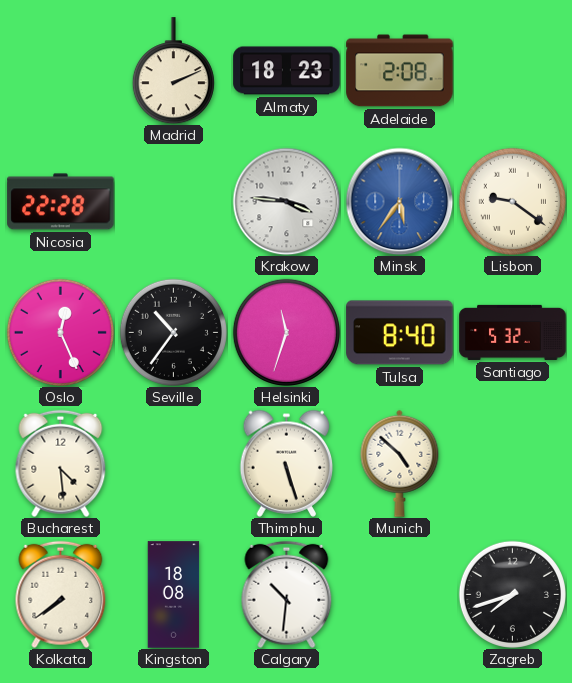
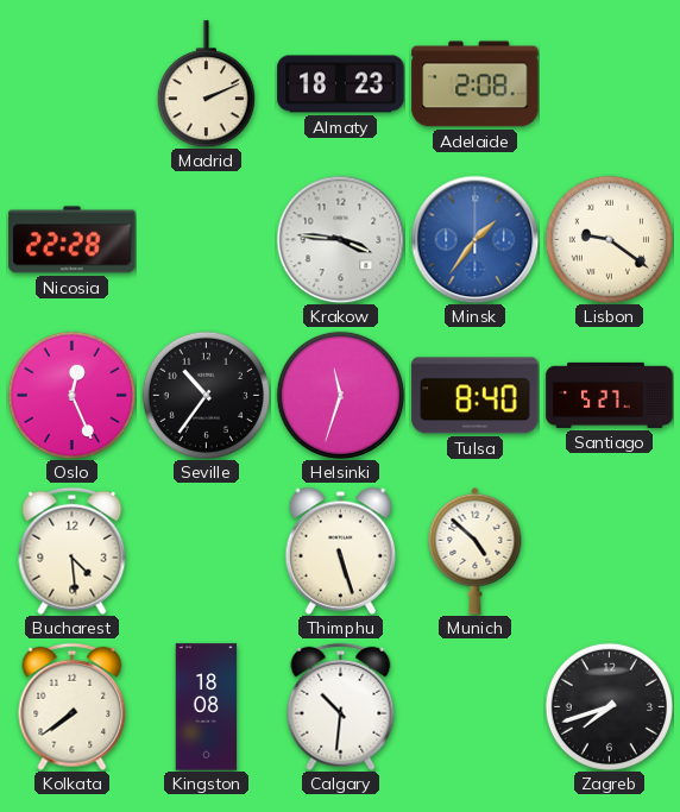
Minsk: 5:36 -> 1:36 (474, 239)
Santiago: 5:32 -> 5:27 (610, 395)
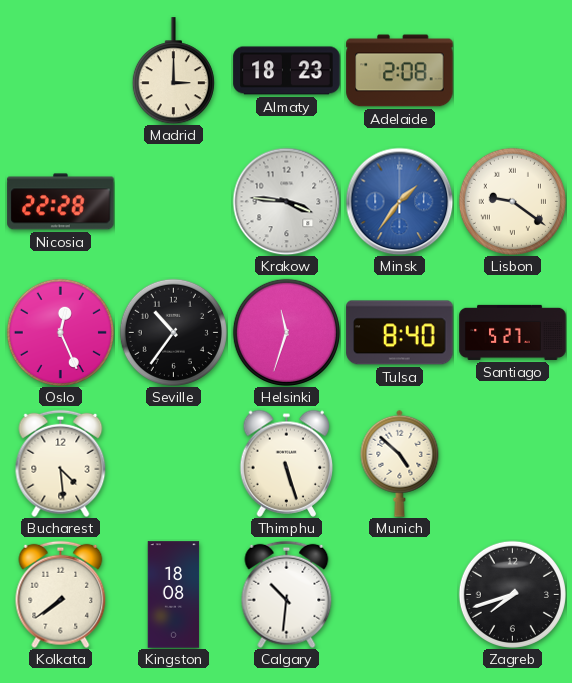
Madrid: 2:11 -> 3:00 (173, 71)
